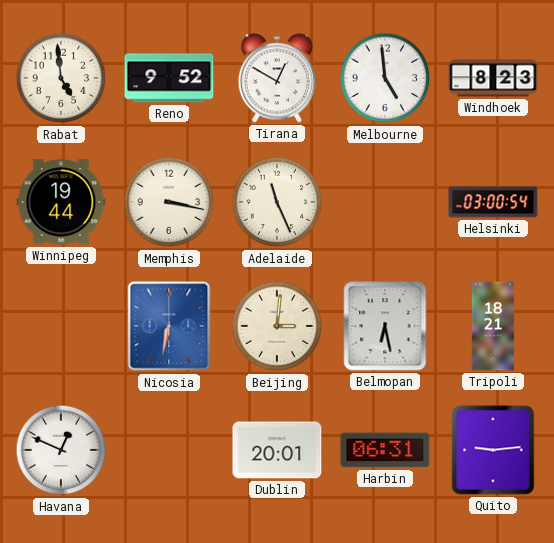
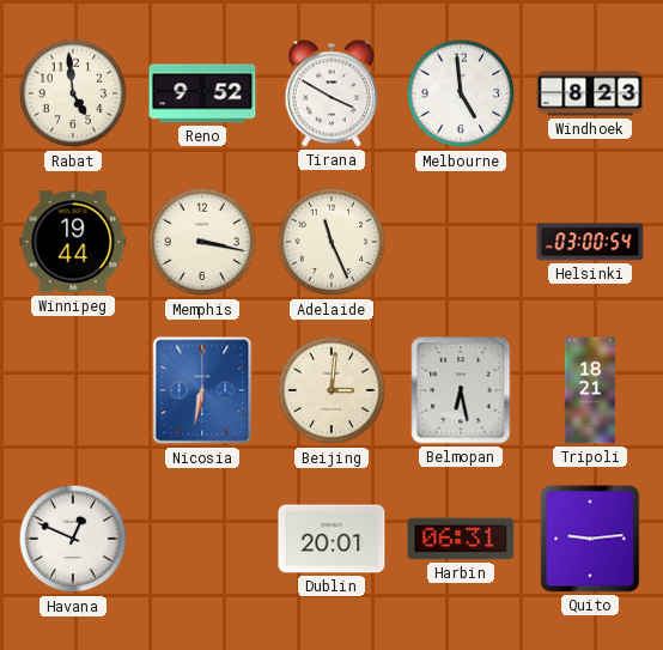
Tirana: 12:50 -> 3:50 (331, 93)
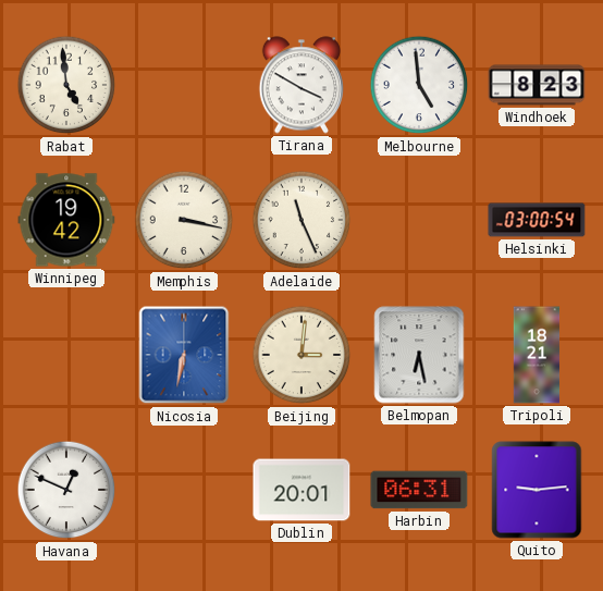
Reno: 9:52 -> none (202, 93)
Winnipeg: 19:44 -> 19:42 (66, 220)
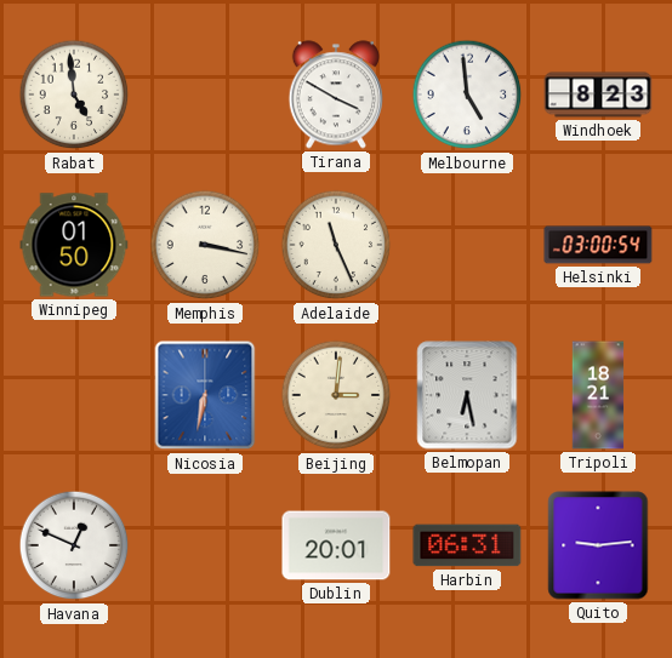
Winnipeg: 19:42 -> 01:50 (74, 245)
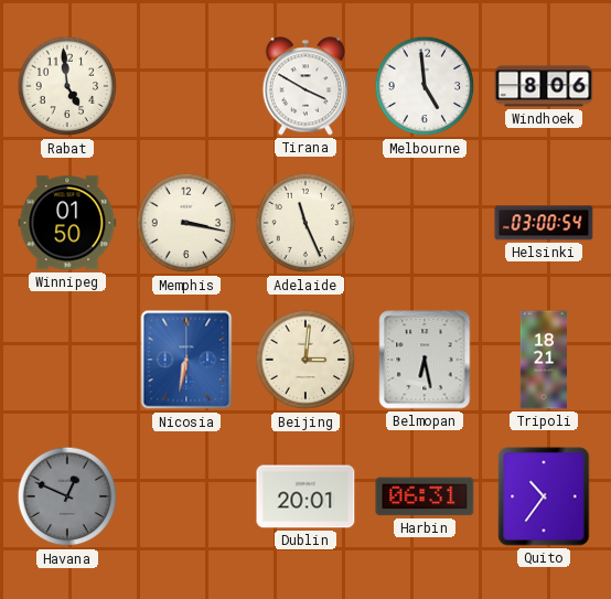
Windhoek: 8:23 -> 8:06 (544, 86)
Havana dial: white -> grey (67, 496)
Quito: 9:14 -> 10:36 (544, 496)
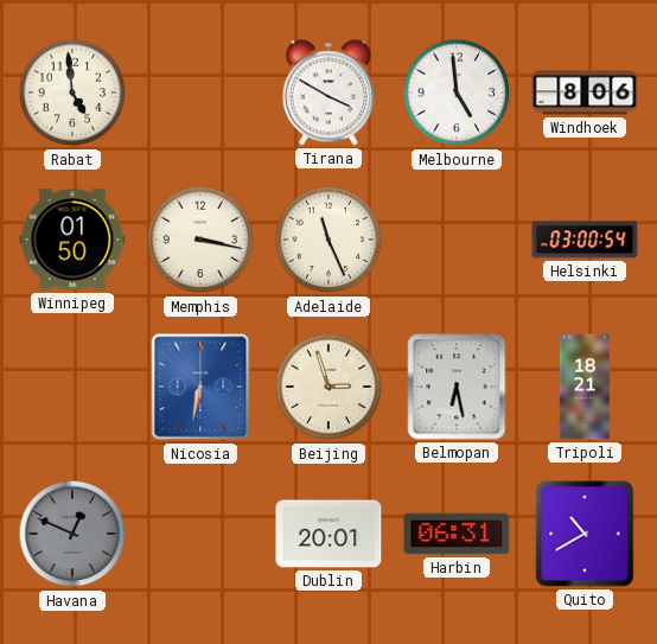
Beijing: 3:01 -> 2:57 (328, 387)
Quito: 10:36 -> 10:40 (585, 534)
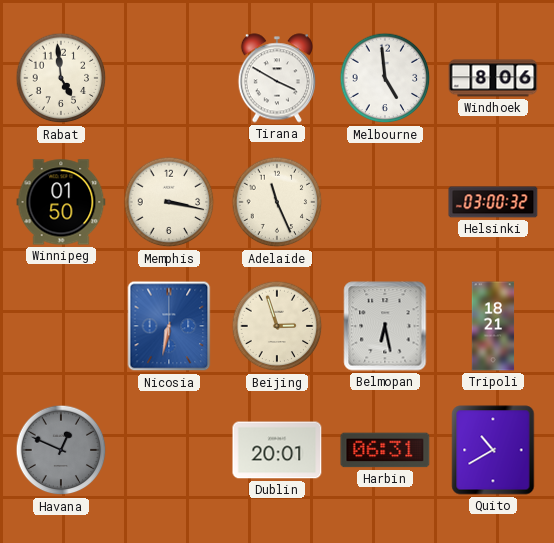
Helsinki: 03:00:54 -> 03:00:32 (493, 202)
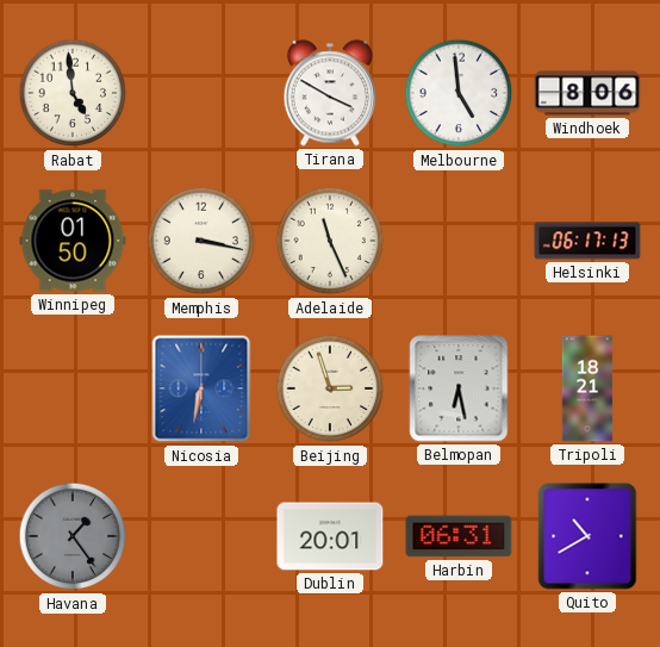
Helsinki: 03:00 -> 06:17 (587, 241)
Havana: 12:49 -> 1:24 (73, 536)
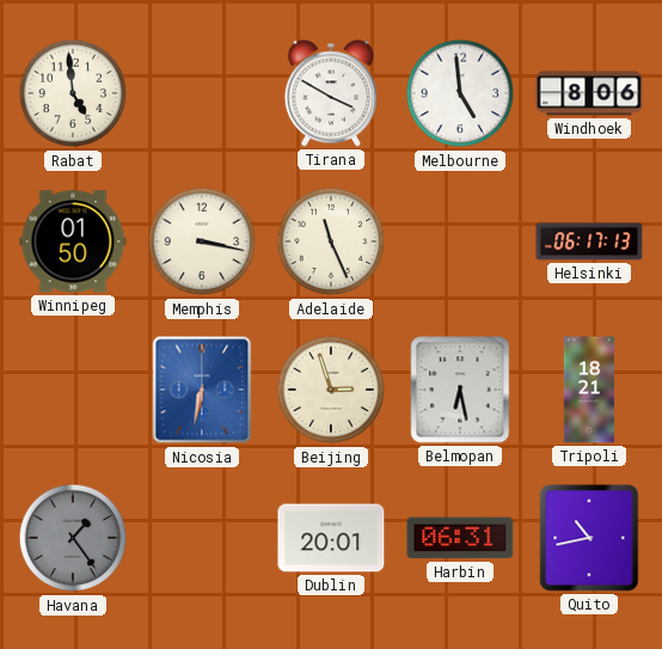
Quito: 10:40 -> 10:43 (589, 538)
